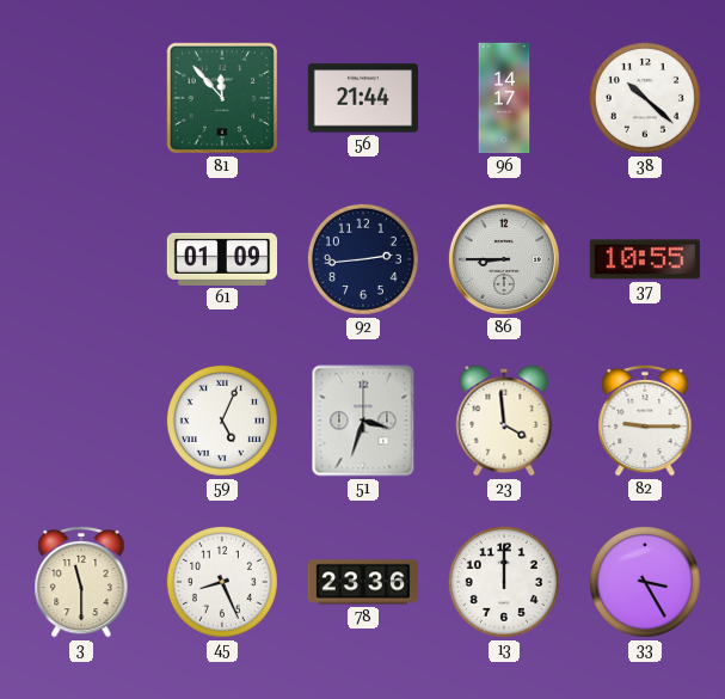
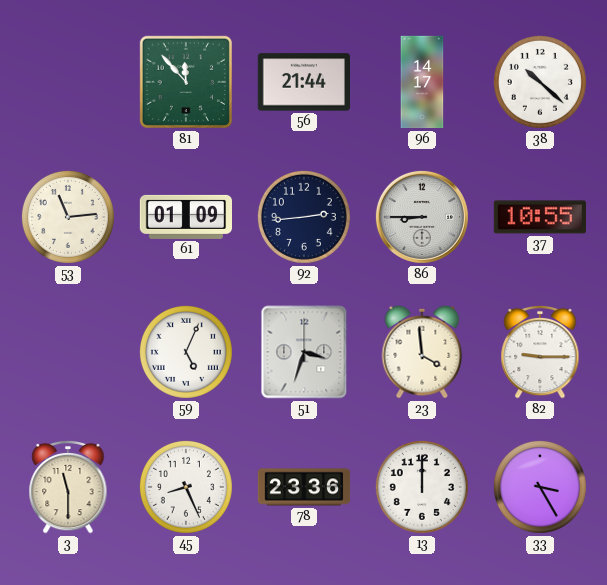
53: none -> 11:14 (68, 217)
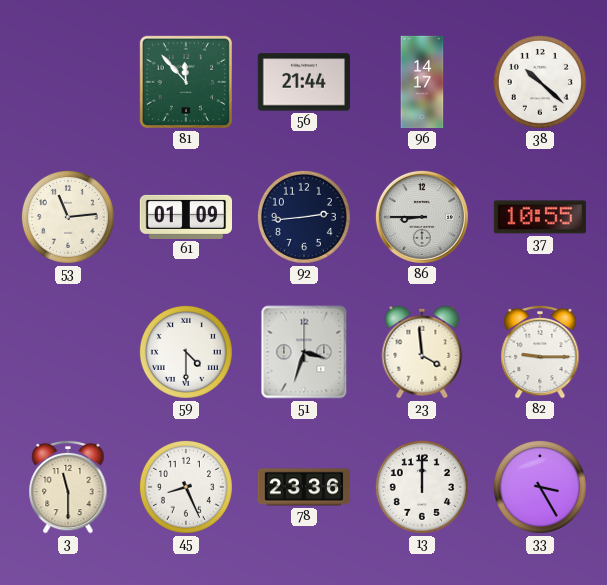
59: 5:04 -> 4:30 (186, 352)
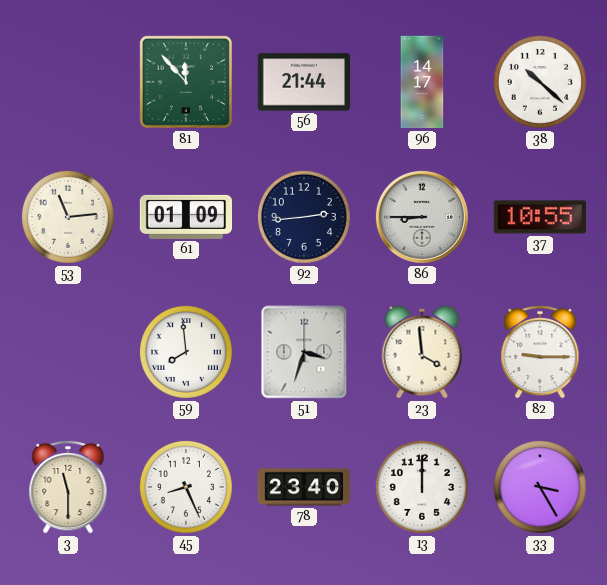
59: 4:30 -> 7:59 (186, 352)
78: 23:36 -> 23:40 (304, 487)
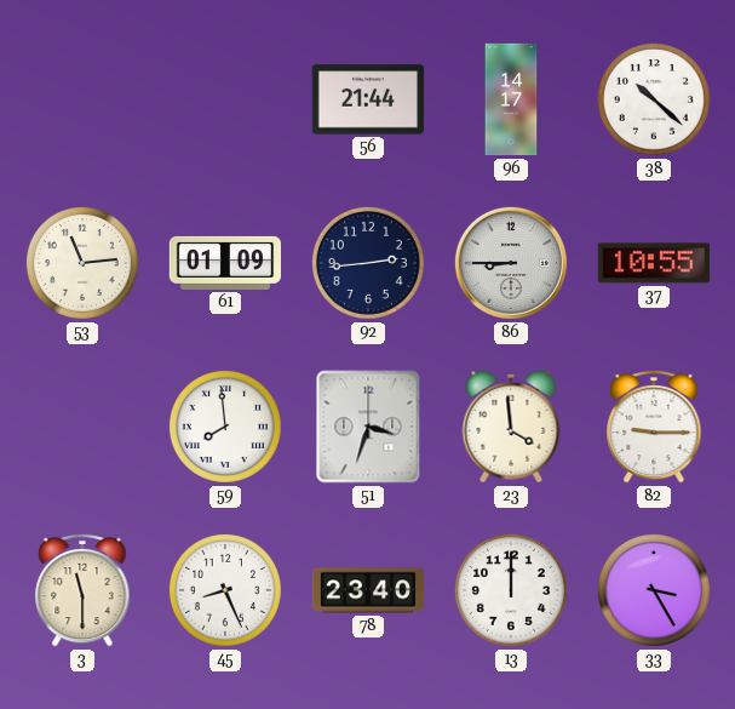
81: 11:53 -> none (186, 82)
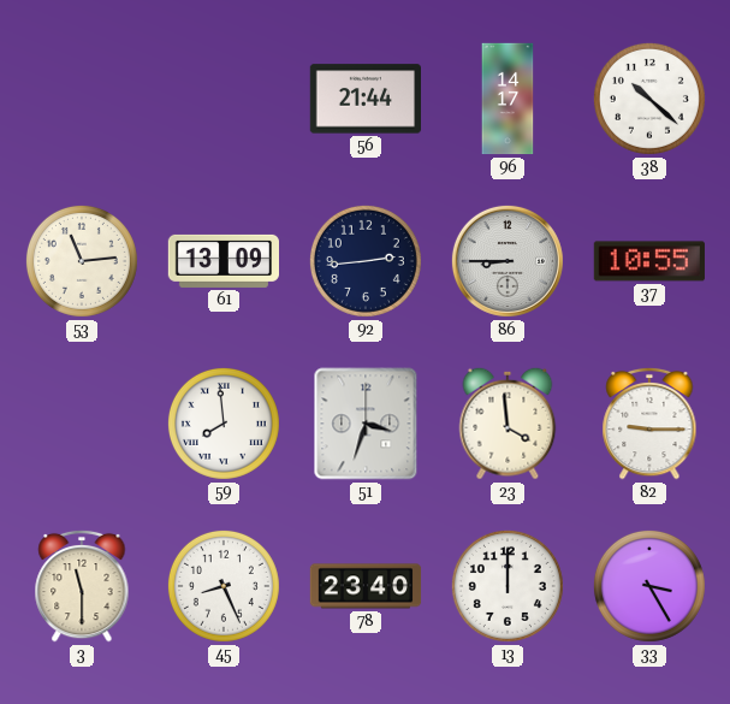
61: 01:09 -> 13:09 (222, 261)
